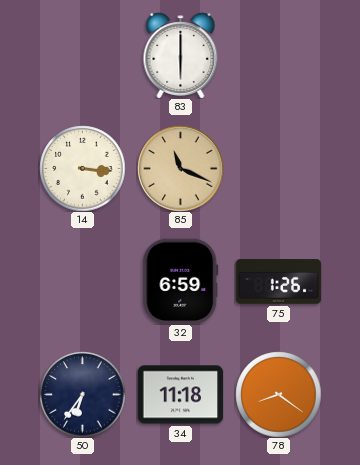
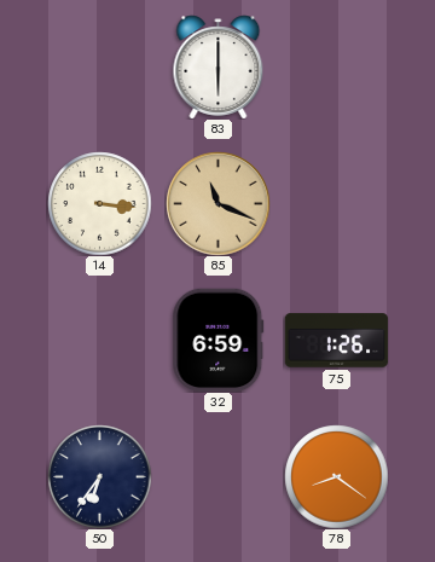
34: 11:18 -> none (180, 395)
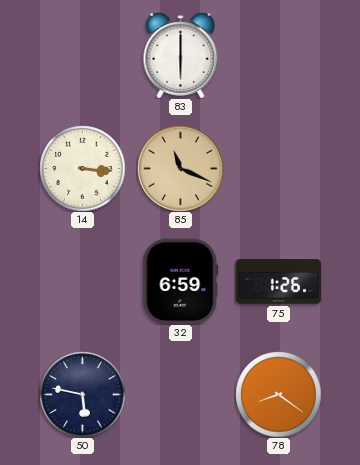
50: 6:36 -> 5:47 (82, 394)
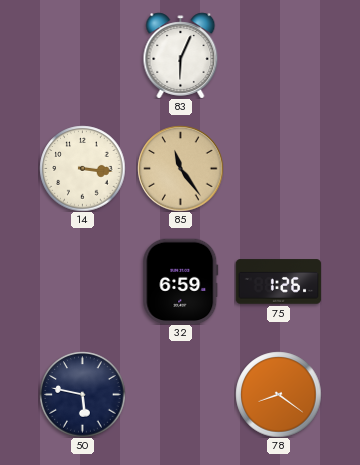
83: 6:00 -> 6:04 (181, 55)
85: 11:19 -> 11:24 (180, 168)
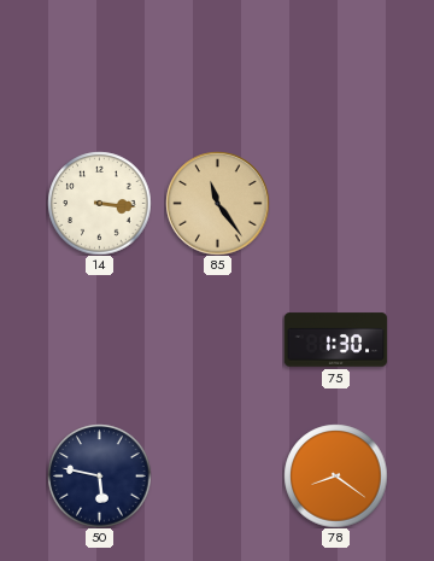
83: 6:04 -> none (181, 55)
32: 6:59 -> none (181, 281)
75: 1:26 -> 1:30 (335, 340)
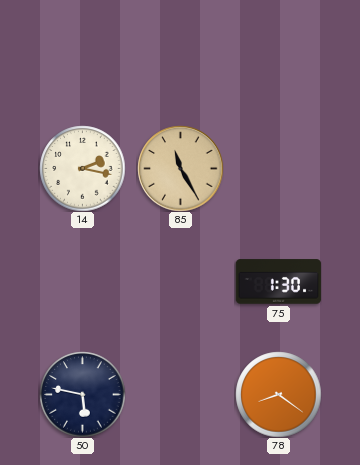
14: 3:16 -> 2:17 (82, 168)
85: 11:24 -> 11:25 (180, 168)
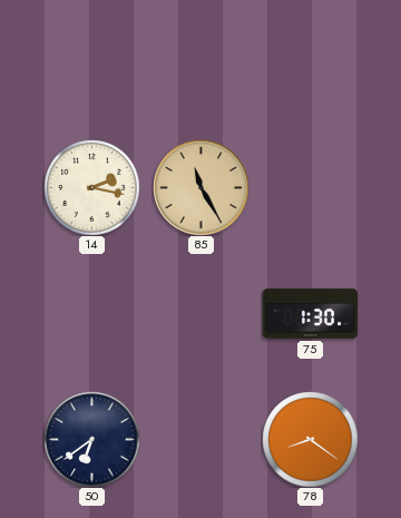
50: 5:47 -> 6:39 (91, 439)
